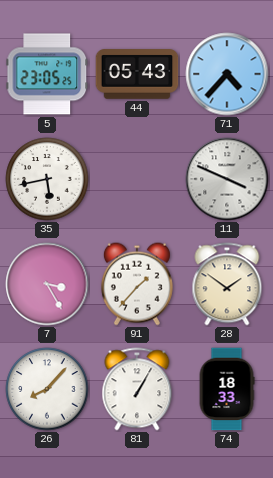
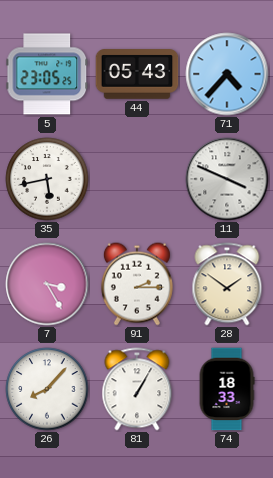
91: 1:37 -> 2:15 (137, 284)
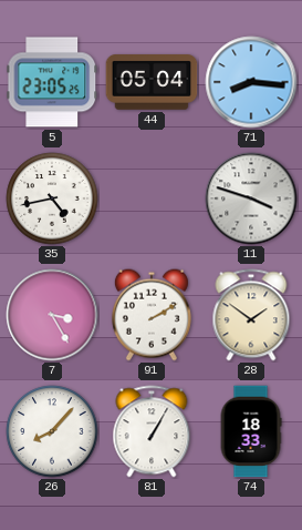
44: 05:43 -> 05:04 (152, 82)
71: 4:37 -> 8:16 (251, 82)
35: 5:43 -> 4:43 (52, 198)
11: 3:49 -> 3:48 (251, 198)
91: 2:15 -> 2:10 (152, 315)
